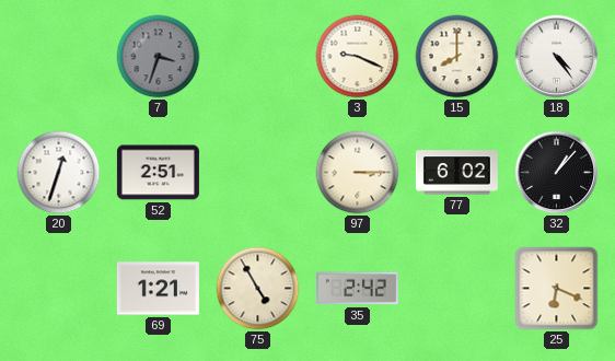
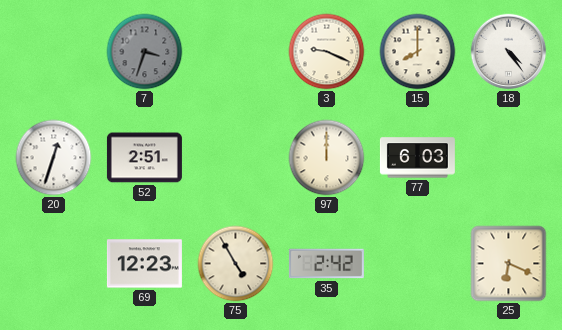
97: 3:15 -> 12:00 (327, 158)
77: 6:02 -> 6:03 (417, 158)
32: 1:07 -> none (557, 173)
69: 1:21 -> 12:23 (144, 264)
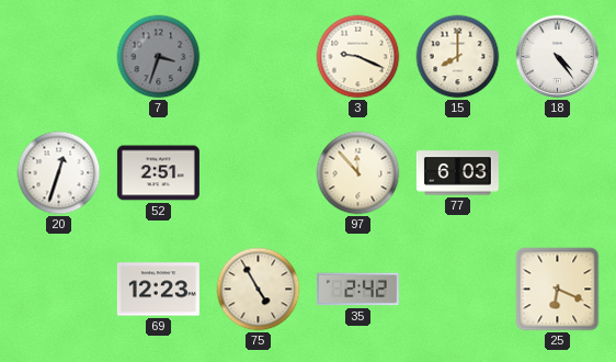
97: 12:00 -> 11:53 (358, 173)
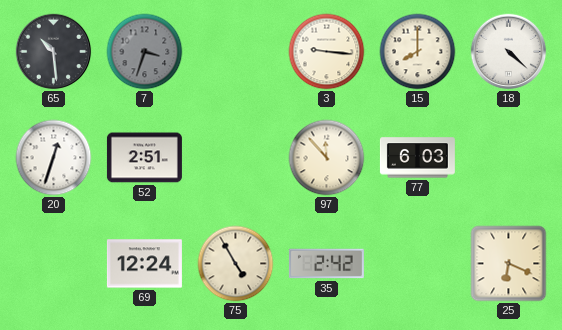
65: none -> 10:29 (54, 52)
3: 9:19 -> 9:16 (327, 52)
18: 4:24 -> 4:22 (509, 52)
69: 12:23 -> 12:24 (144, 264)
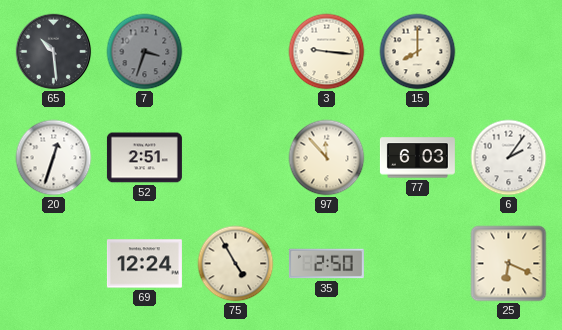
18: 4:22 -> none (509, 52)
6: none -> 2:06 (509, 158)
35: 2:42 -> 2:50 (326, 264)
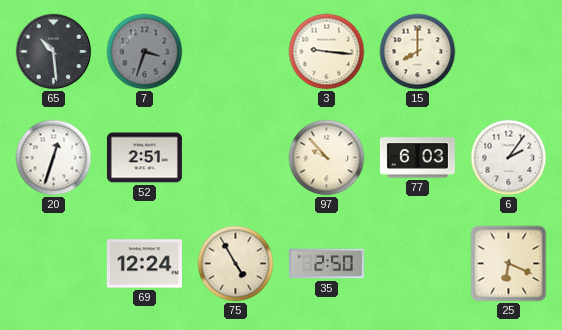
97: 11:53 -> 9:53 (327, 158)
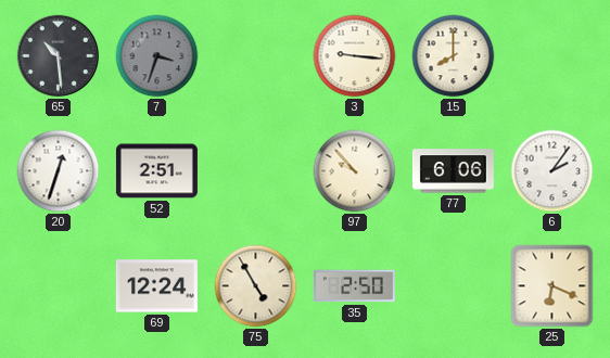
77: 6:03 -> 6:06 (453, 171)
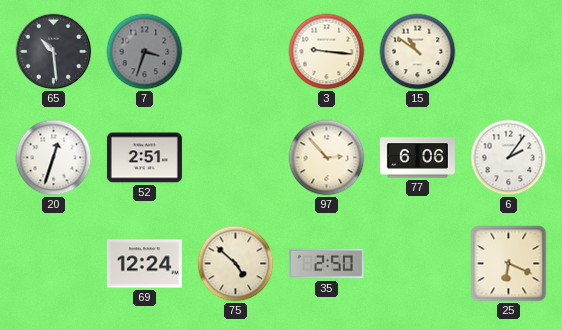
15: 8:00 -> 10:51 (418, 52)
97: 9:53 -> 2:53 (327, 158)
75: 4:55 -> 4:52 (236, 264)
